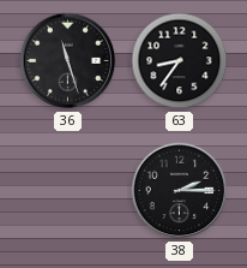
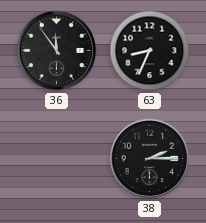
36: 11:27 -> 11:54 (57, 51)
63: 8:36 -> 8:34 (150, 51)
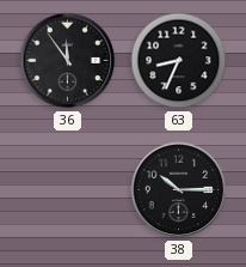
38: 2:15 -> 10:15 (179, 190)
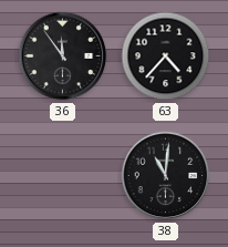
63: 8:34 -> 4:37 (166, 56)
38: 10:15 -> 11:01 (166, 176)
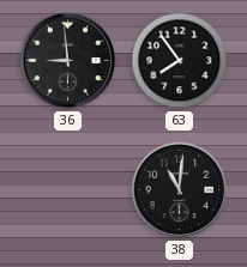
36: 11:54 -> 8:59 (68, 61)
63: 4:37 -> 7:54 (180, 61)
